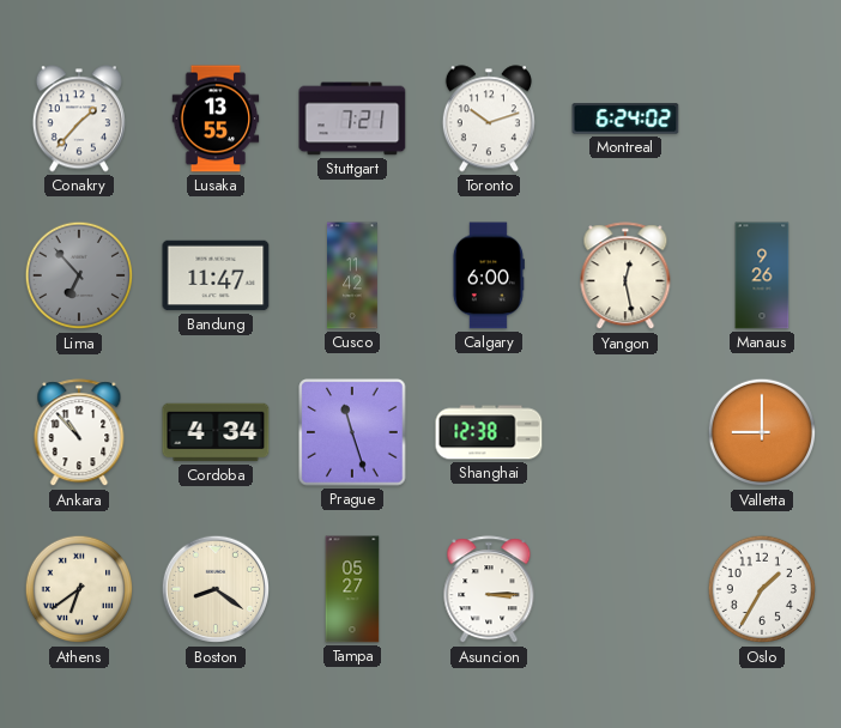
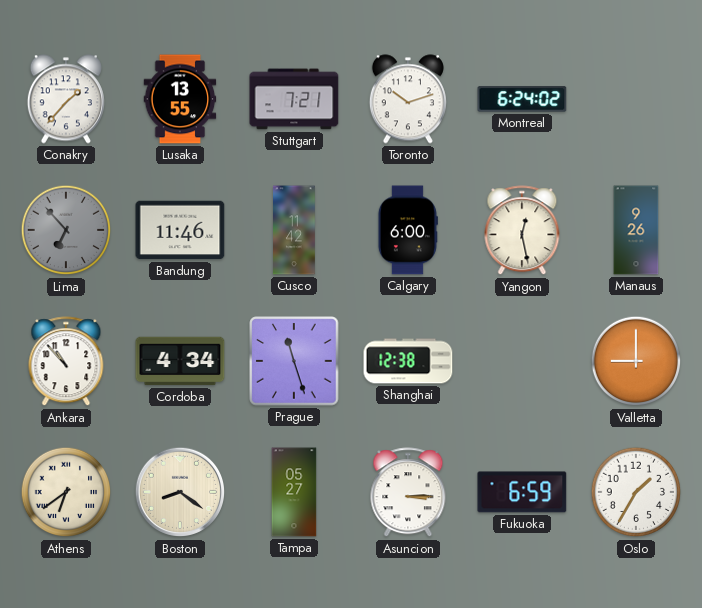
Bandung: 11:47 -> 11:46 (180, 230)
Fukuoka: none -> 6:59 (522, 492)
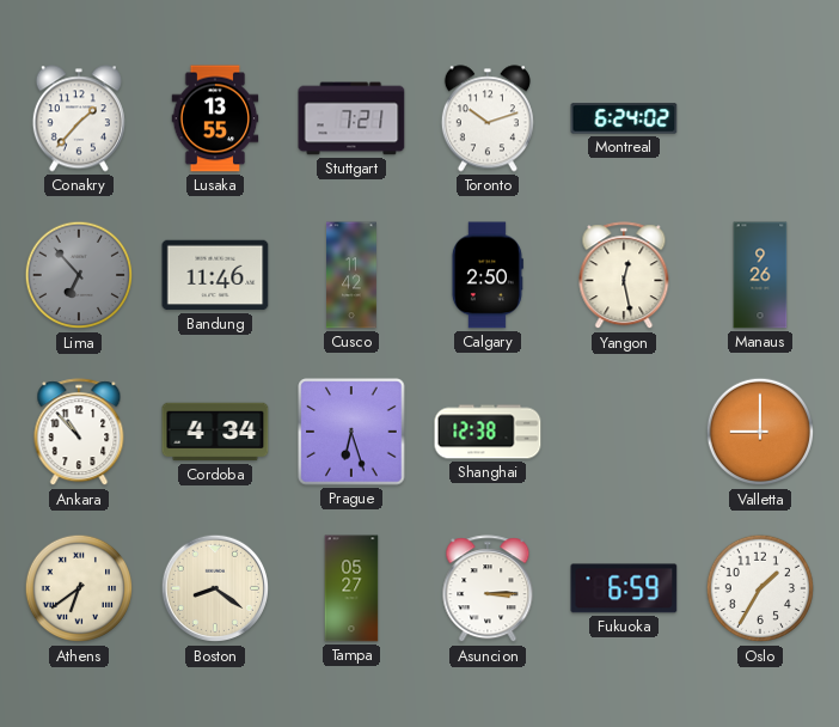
Calgary: 6:00 -> 2:50 (488, 275)
Prague: 11:27 -> 6:27 (351, 432)
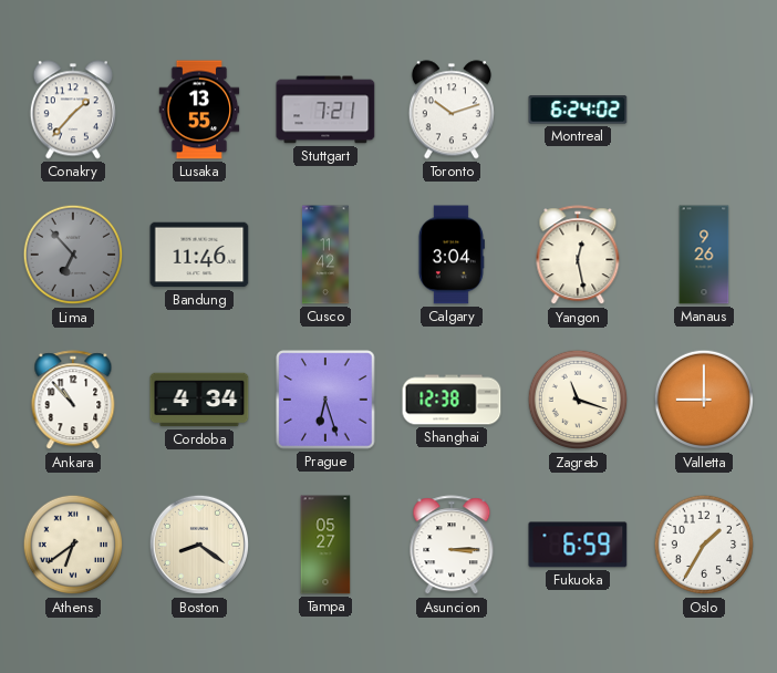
Calgary: 2:50 -> 3:04 (452, 255)
Zagreb: none -> 11:18 (578, 400)
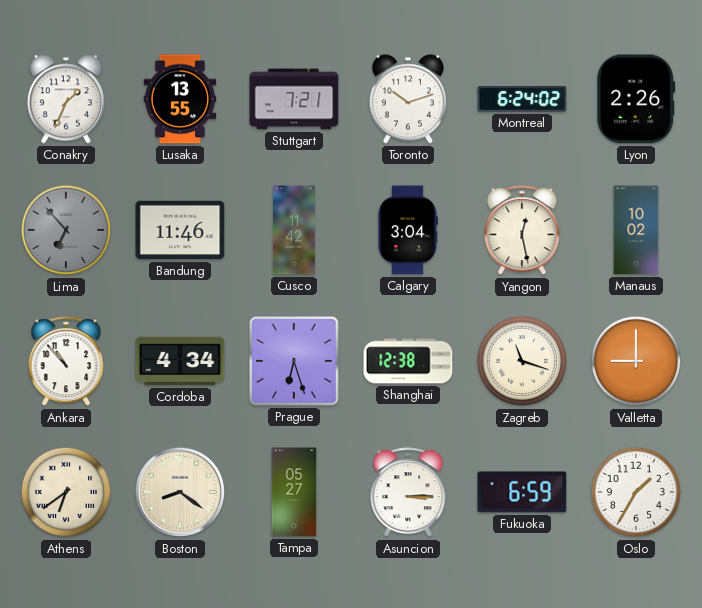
Conakry: 1:37 -> 1:34 (66, 99)
Lyon: none -> 2:26 (636, 99)
Manaus: 9:26 -> 10:02 (636, 230)
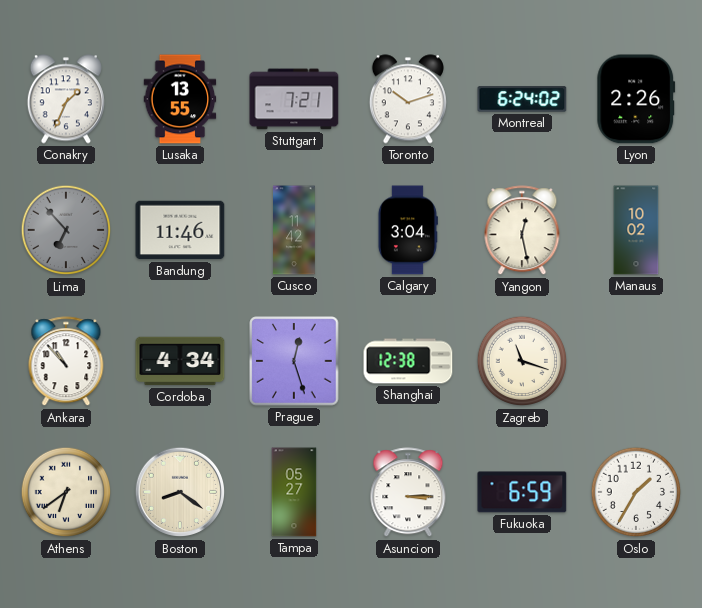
Prague: 6:27 -> 12:27 (294, 361)
Valletta: 9:00 -> none (636, 361)
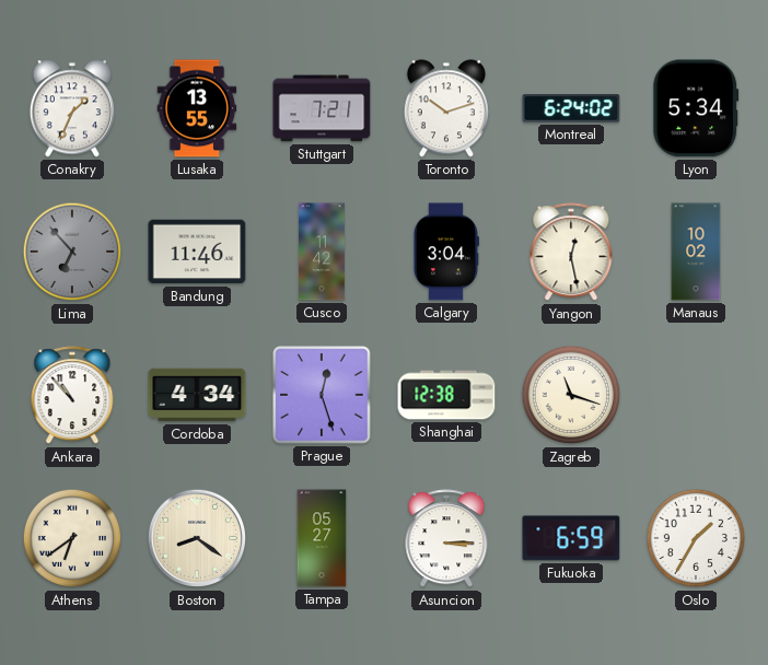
Lyon: 2:26 -> 5:34 (696, 108)
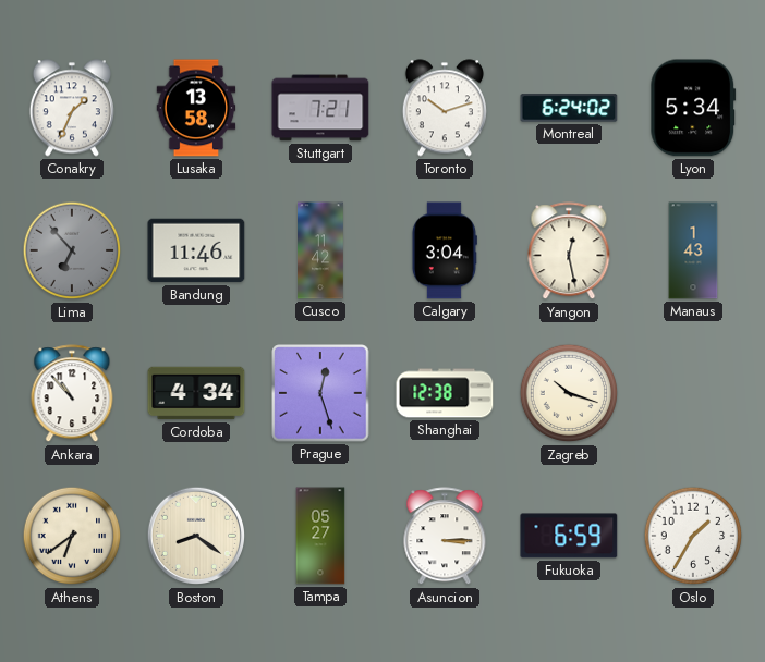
Lusaka: 13:55 -> 13:58 (196, 108)
Manaus: 10:02 -> 1:43 (693, 250)
Zagreb: 11:18 -> 10:18 (569, 393)
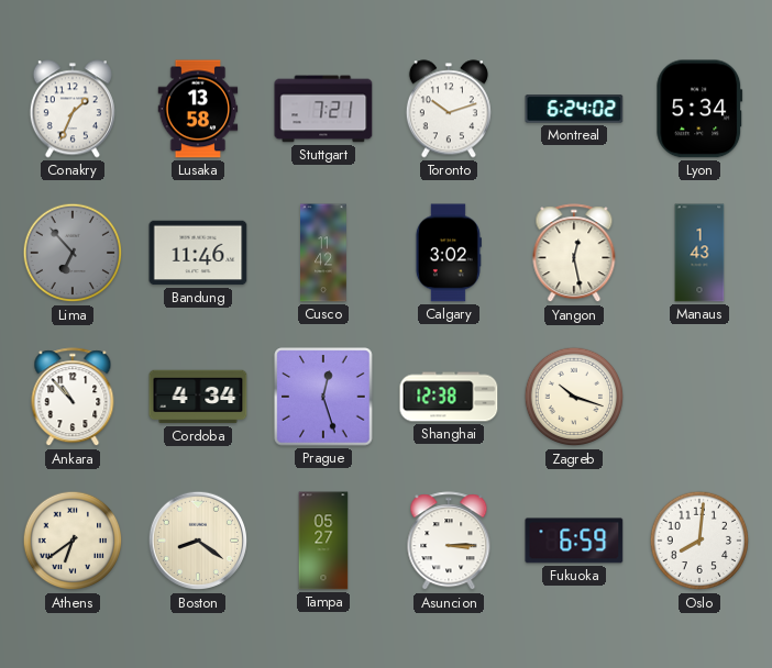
Calgary: 3:04 -> 3:02 (449, 253)
Oslo: 1:35 -> 8:01 (699, 541)
